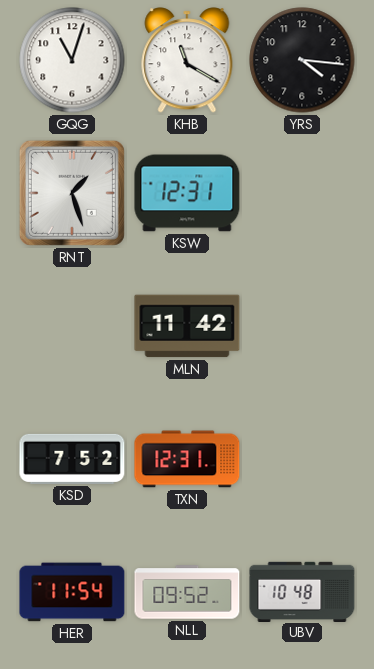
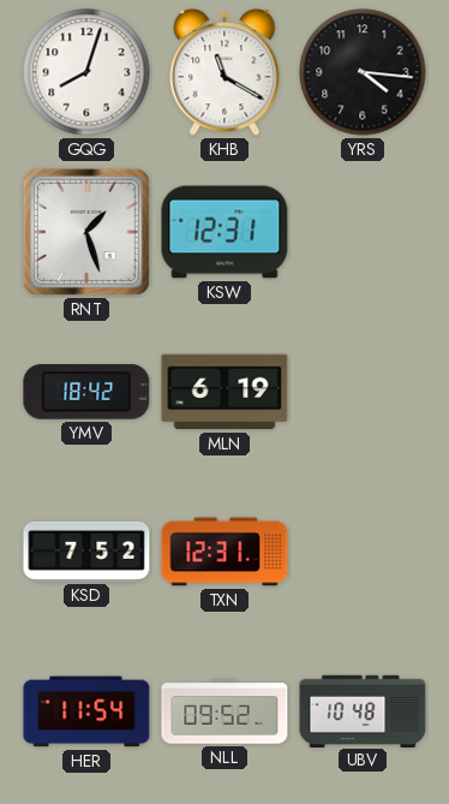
GQG: 11:03 -> 8:03 (86, 72)
YMV: none -> 18:42 (86, 393)
MLN: 11:42 -> 6:19 (224, 392)
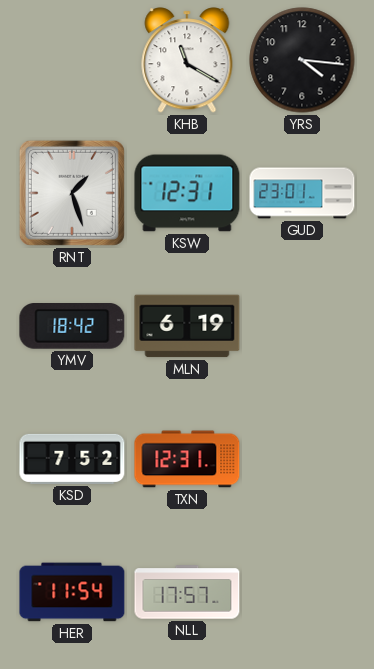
GQG: 8:03 -> none (86, 72)
GUD: none -> 23:01 (302, 193)
NLL: 09:52 -> 17:57 (187, 592)
UBV: 10:48 -> none (363, 710)
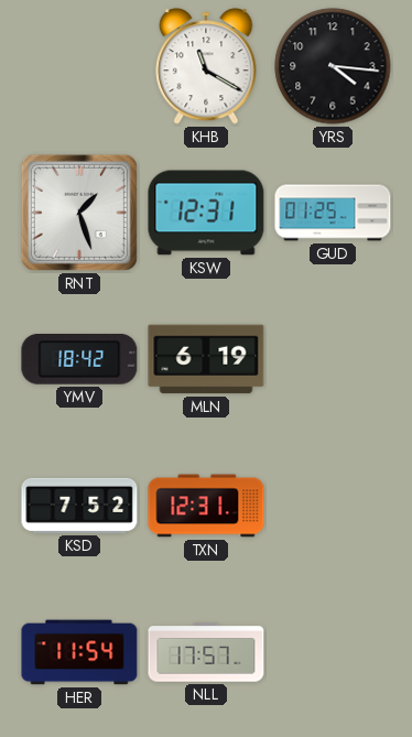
GUD: 23:01 -> 01:25 (333, 213)
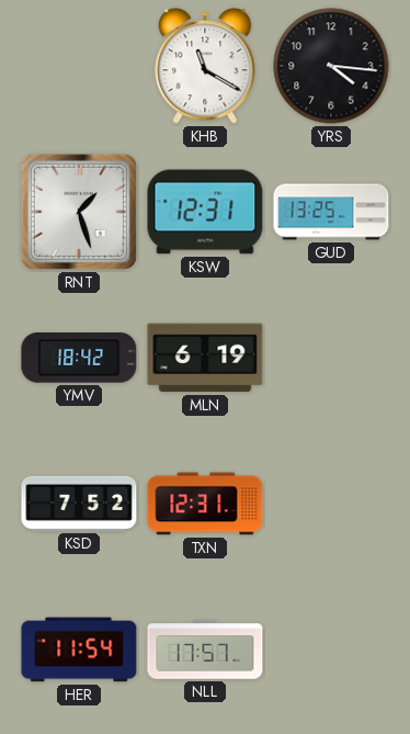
GUD: 01:25 -> 13:25 (331, 212)
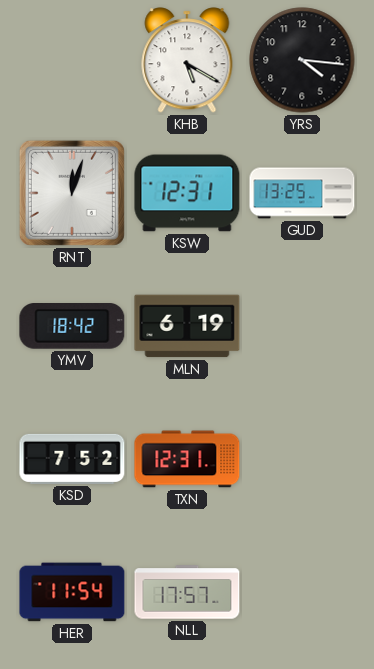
KHB: 11:20 -> 5:20 (187, 60)
RNT: 1:27 -> 12:03 (72, 193)
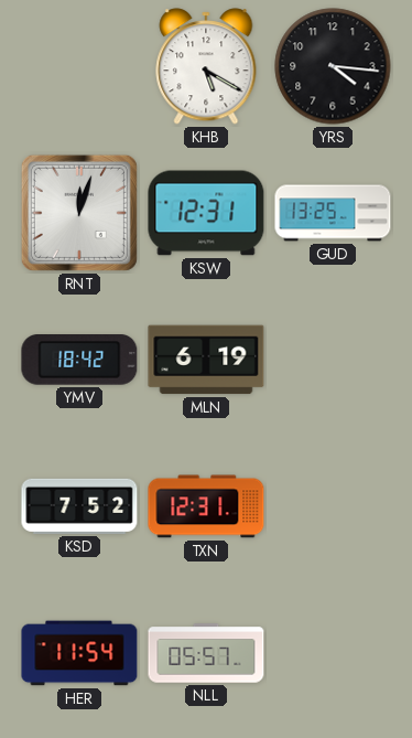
NLL: 17:57 -> 05:57 (206, 653)
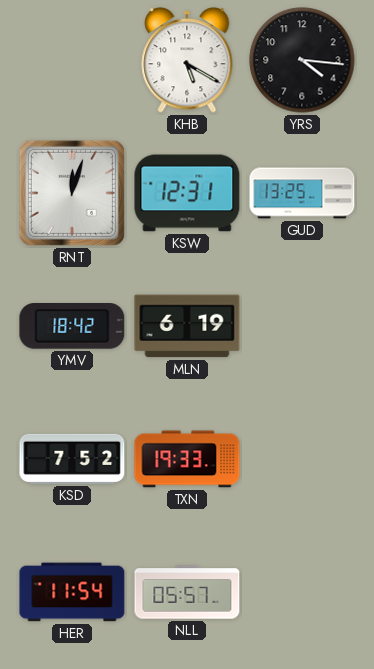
TXN: 12:31 -> 19:33 (187, 459)
